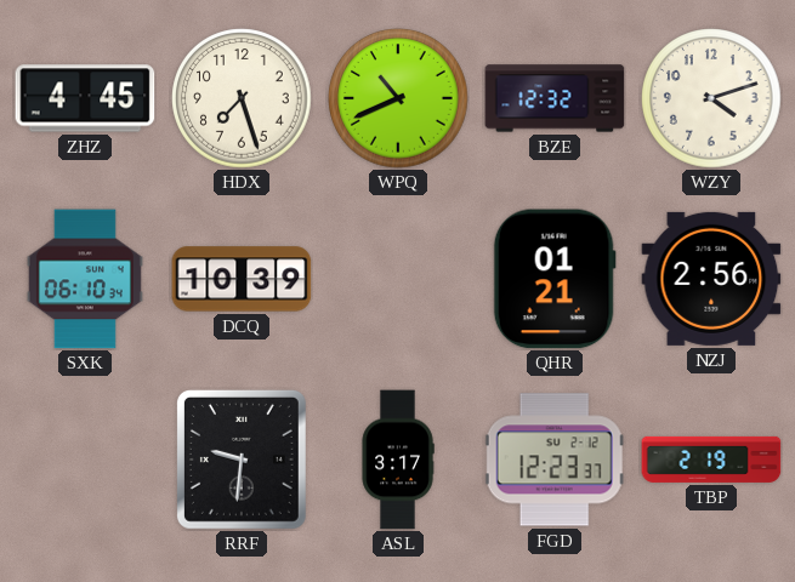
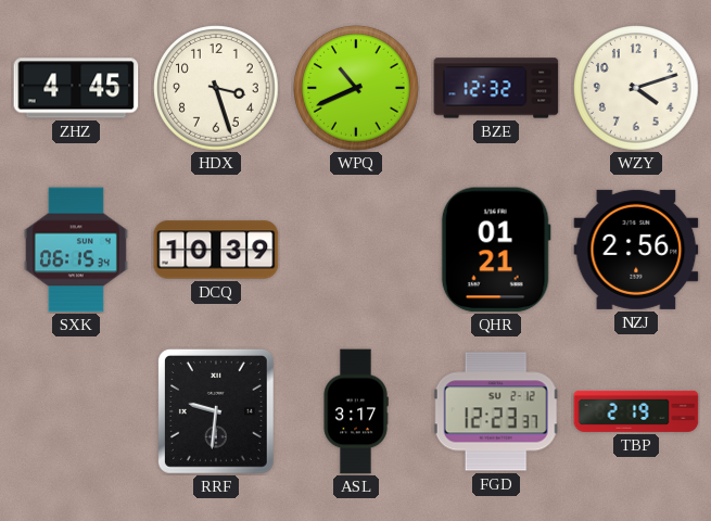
HDX: 7:27 -> 3:27 (216, 88)
SXK: 06:10 -> 06:15 (76, 250)
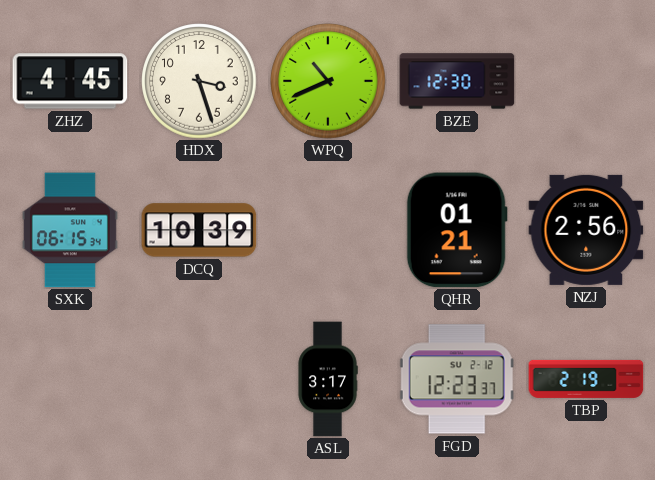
BZE: 12:32 -> 12:30 (457, 81)
WZY: 4:12 -> none (636, 88)
RRF: 9:31 -> none (216, 411)
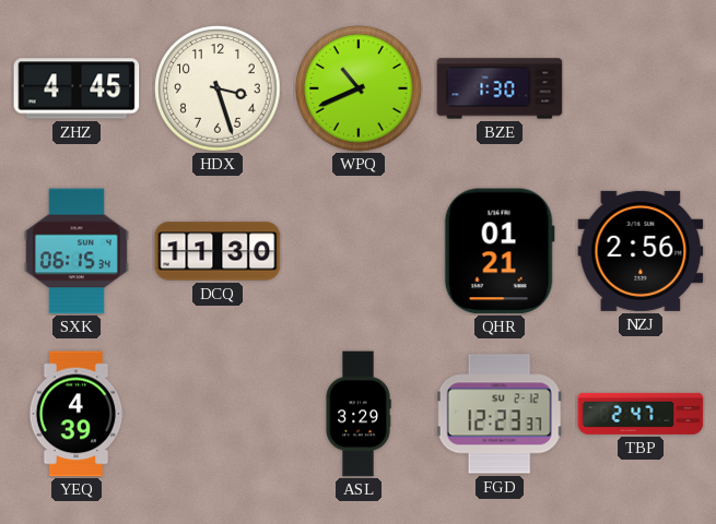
BZE: 12:30 -> 1:30 (500, 88)
DCQ: 10:39 -> 11:30 (218, 251)
YEQ: none -> 4:39 (77, 414)
ASL: 3:17 -> 3:29 (359, 414)
TBP: 2:19 -> 2:47 (641, 414)
